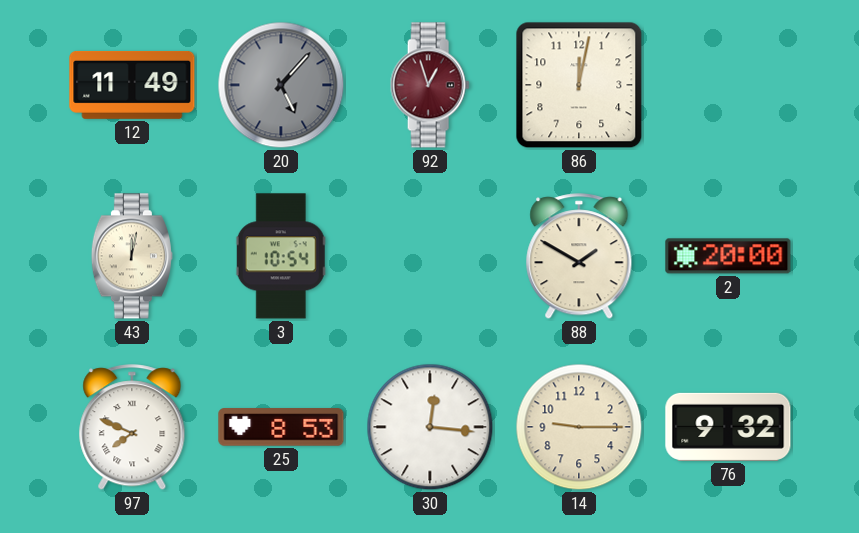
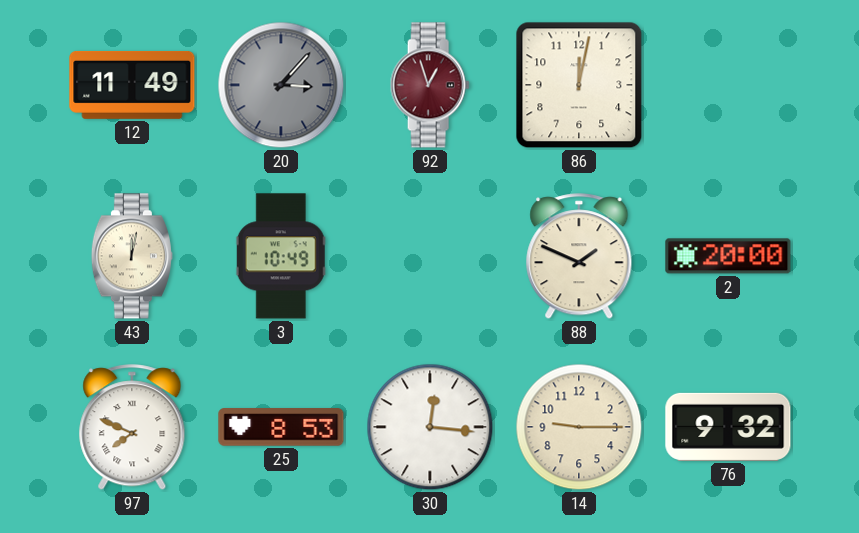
20: 5:07 -> 3:07 (281, 85)
3: 10:54 -> 10:49 (281, 256)
88: 1:50 -> 1:49 (579, 257)
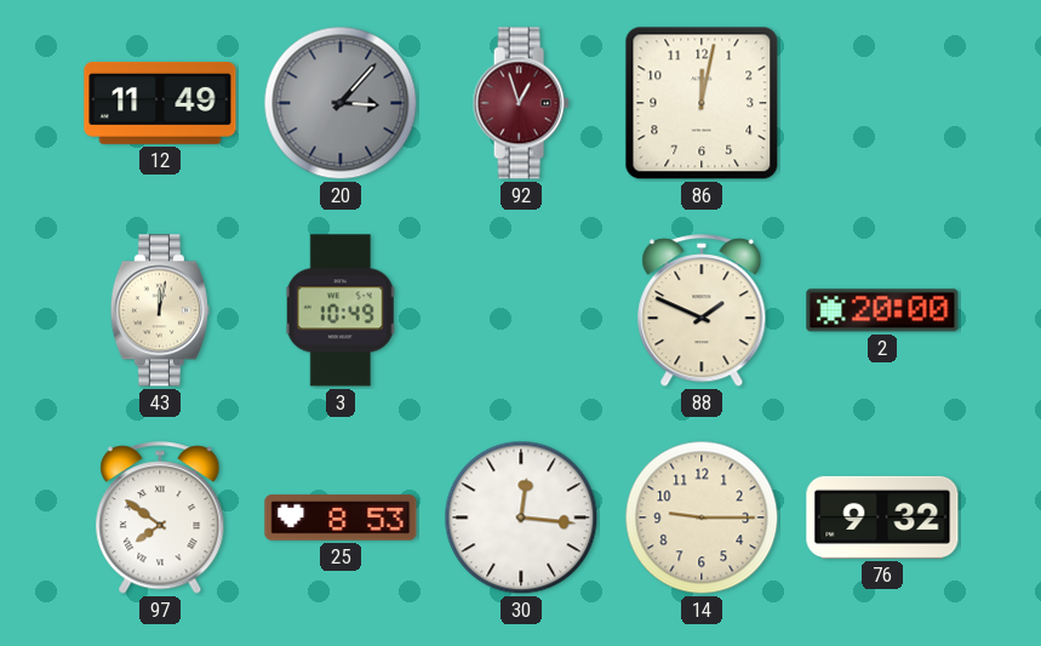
97: 7:49 -> 7:51 (160, 519)
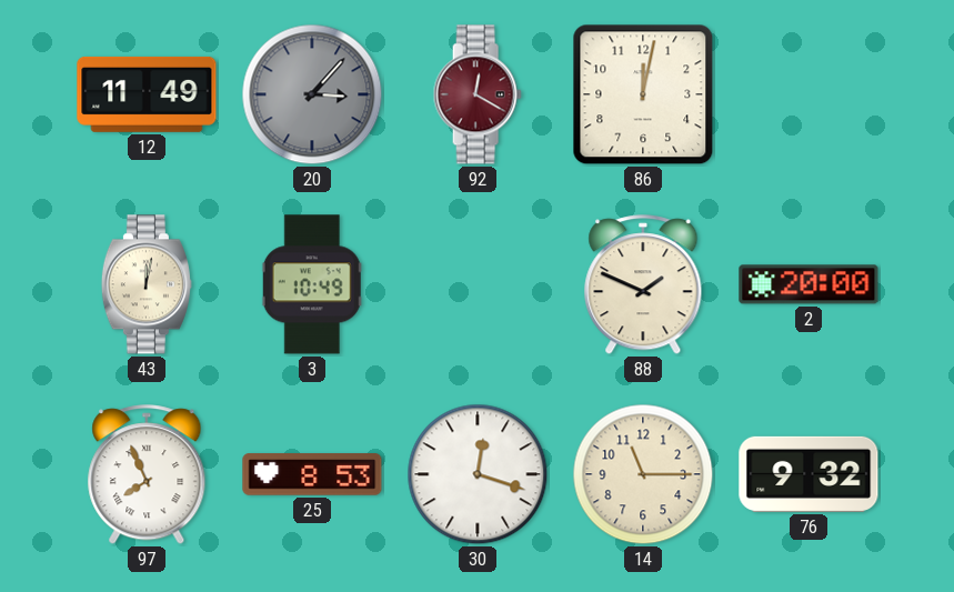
92: 12:57 -> 12:20 (478, 94)
97: 7:51 -> 7:56 (147, 475)
30: 12:16 -> 12:18 (478, 474)
14: 9:15 -> 11:15 (643, 474)
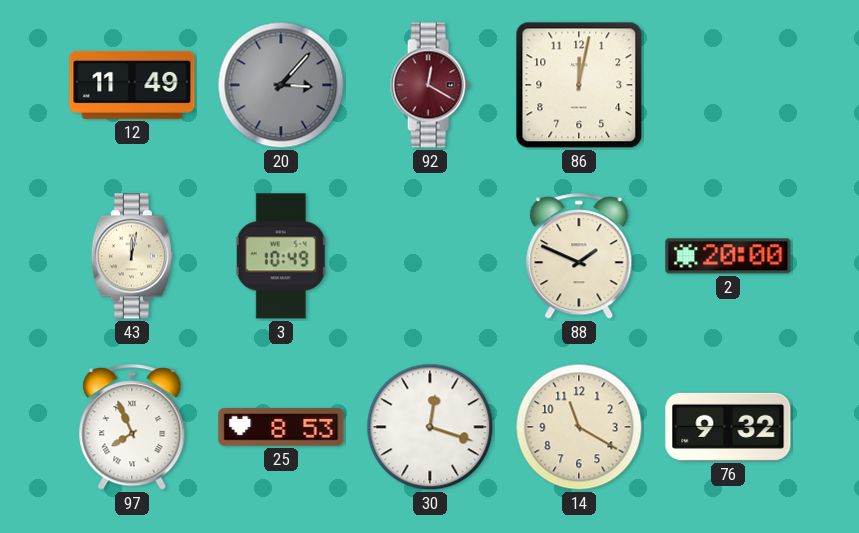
14: 11:15 -> 11:20 (579, 427)
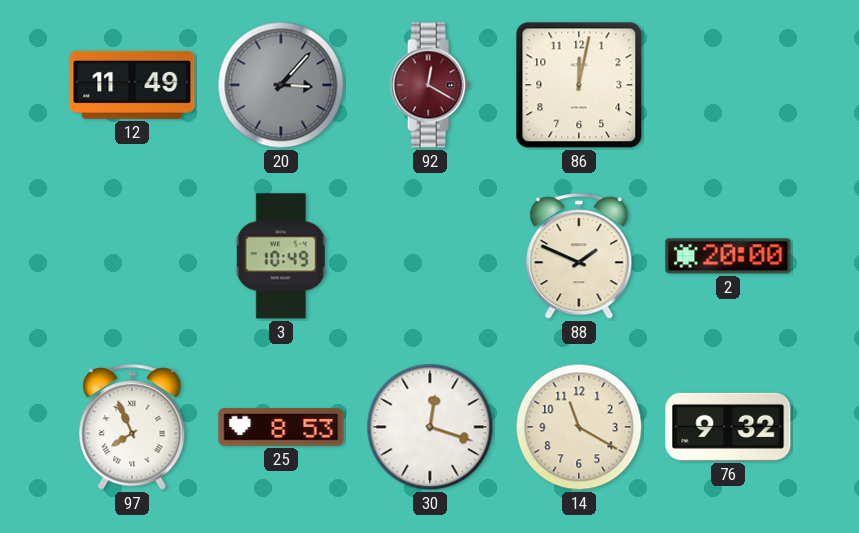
43: 12:02 -> none (132, 256)
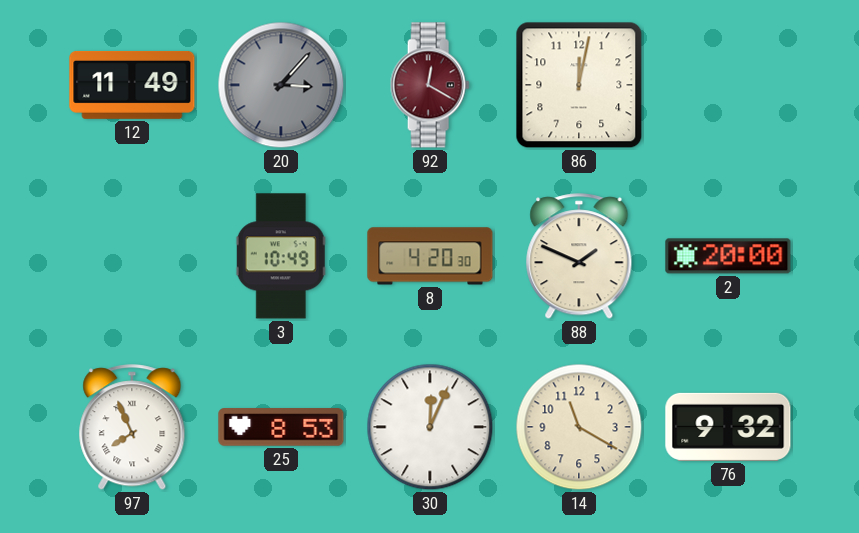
8: none -> 4:20 (430, 256)
30: 12:18 -> 12:04 (430, 427)
